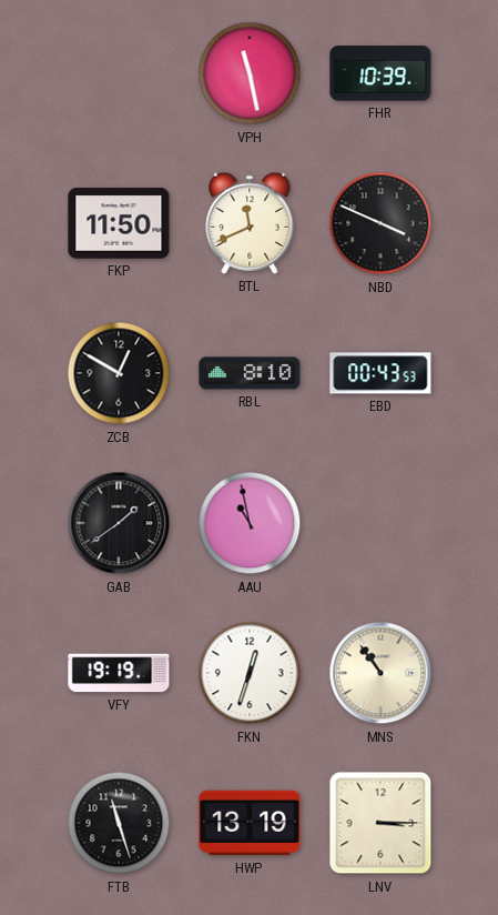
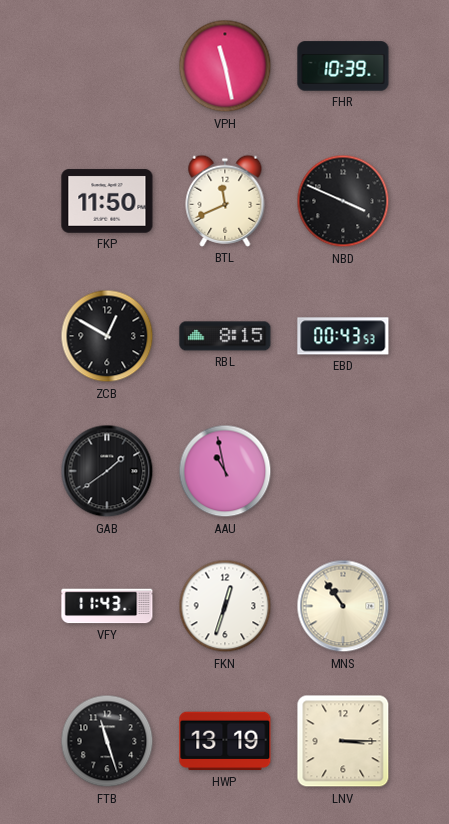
RBL: 8:10 -> 8:15 (225, 336)
VFY: 19:19 -> 11:43 (107, 606)
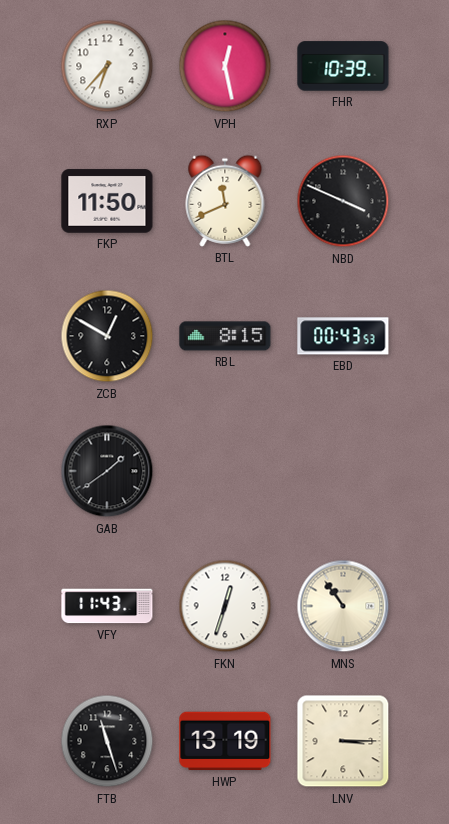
RXP: none -> 6:37 (107, 66)
VPH: 11:28 -> 12:28 (225, 66)
AAU: 10:58 -> none (225, 471)
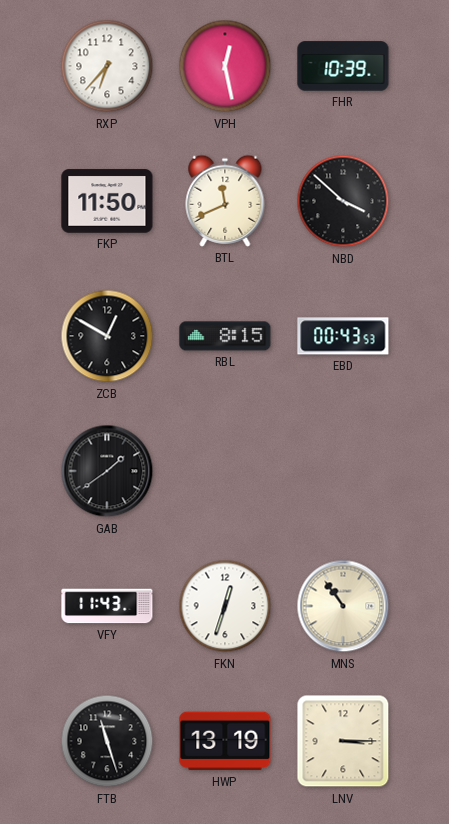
NBD: 3:49 -> 3:52 (343, 201)
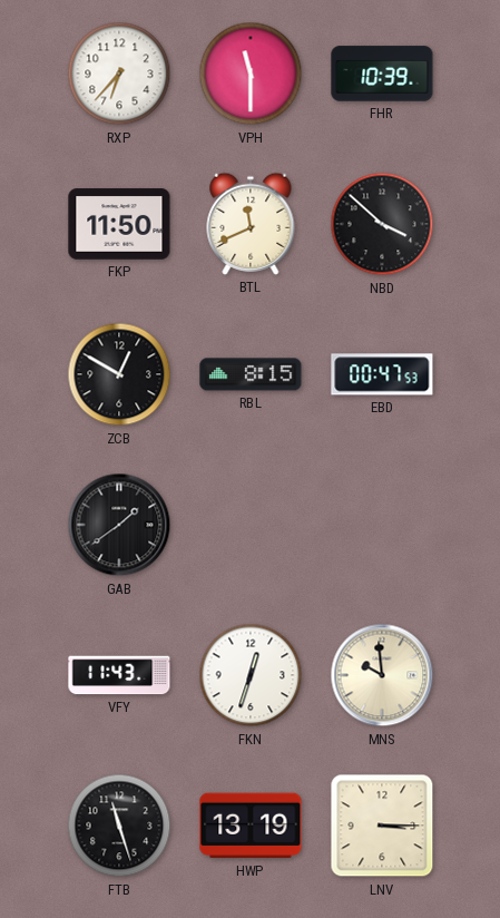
VPH: 12:28 -> 11:30 (251, 74)
EBD: 00:43 -> 00:47 (382, 374)
MNS: 10:54 -> 9:59 (382, 675)
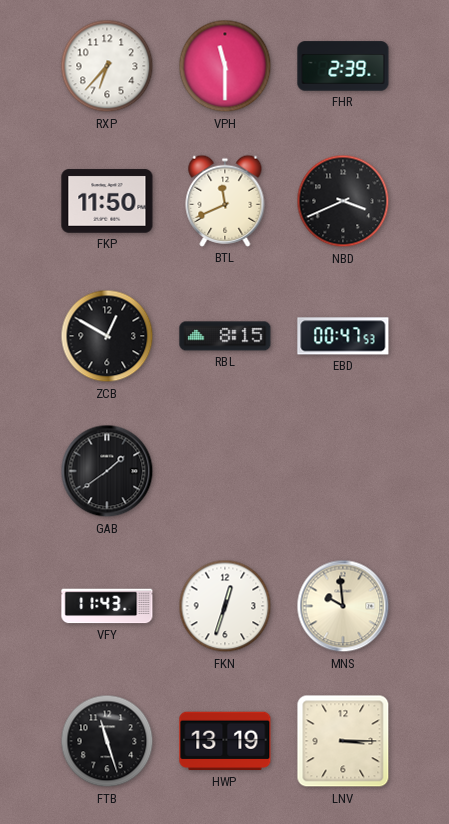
FHR: 10:39 -> 2:39 (343, 66)
NBD: 3:52 -> 3:41 (343, 201)
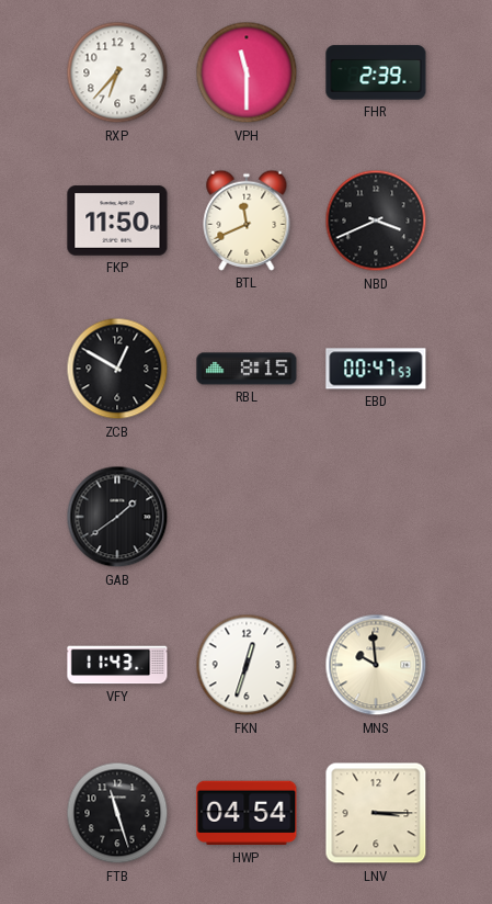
HWP: 13:19 -> 04:54 (247, 813)
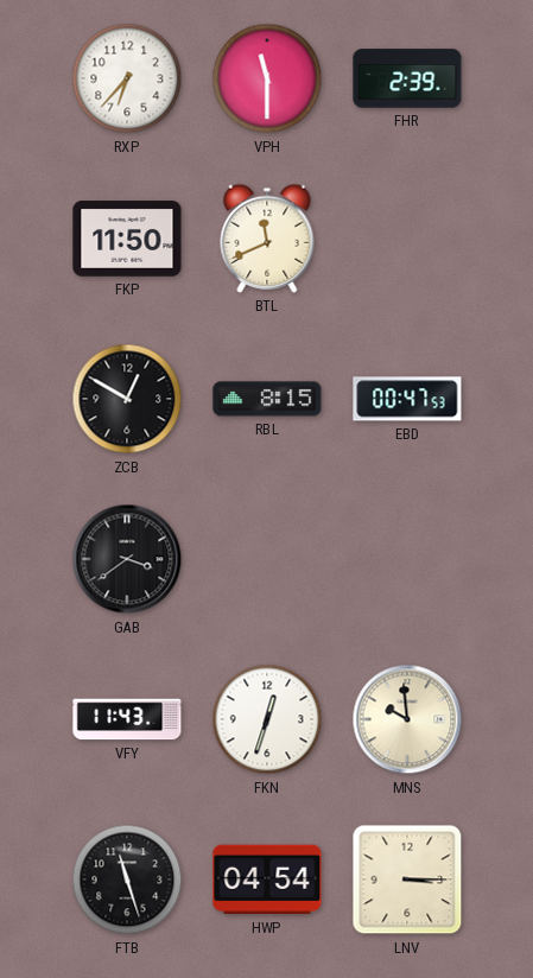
NBD: 3:41 -> none (376, 221)
GAB: 1:39 -> 3:39 (127, 559)
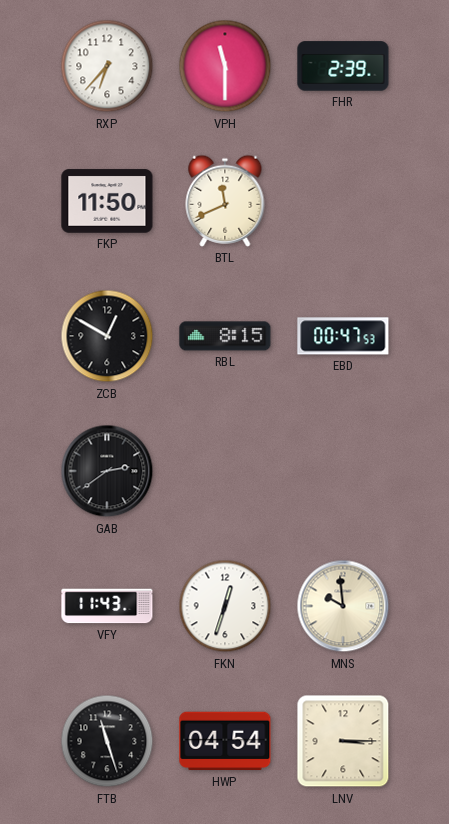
GAB: 3:39 -> 2:39 (107, 471)
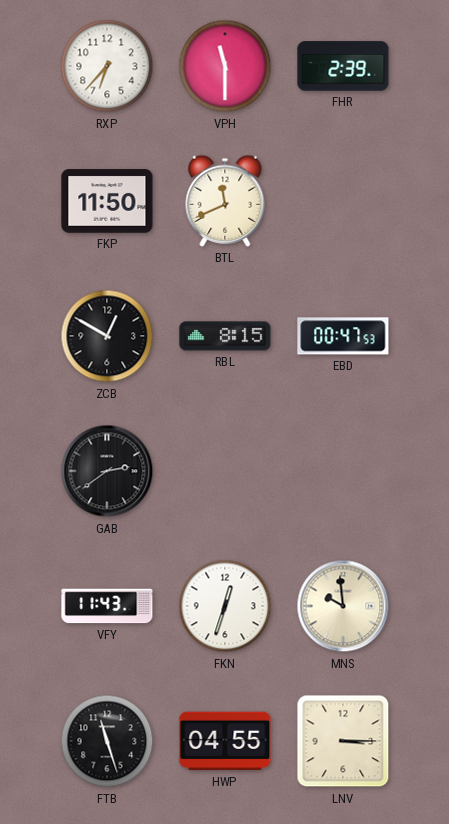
HWP: 04:54 -> 04:55 (225, 741)
